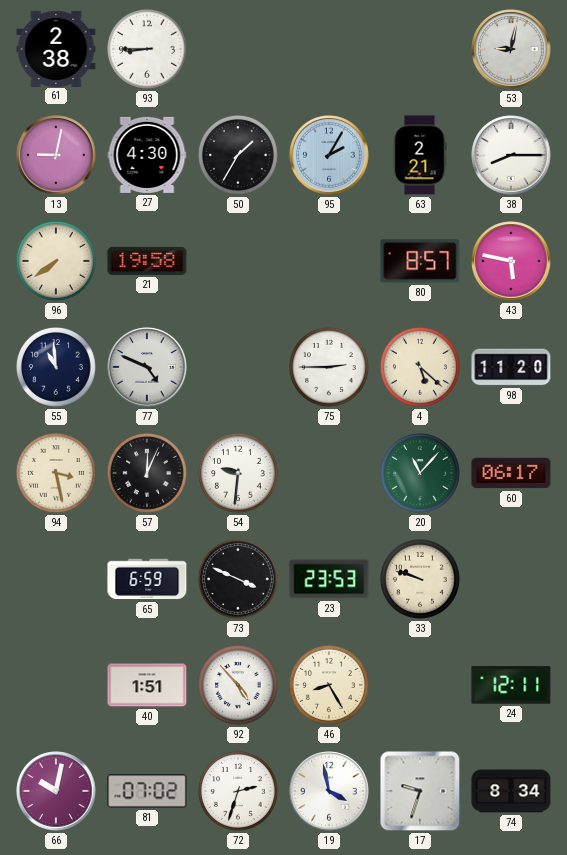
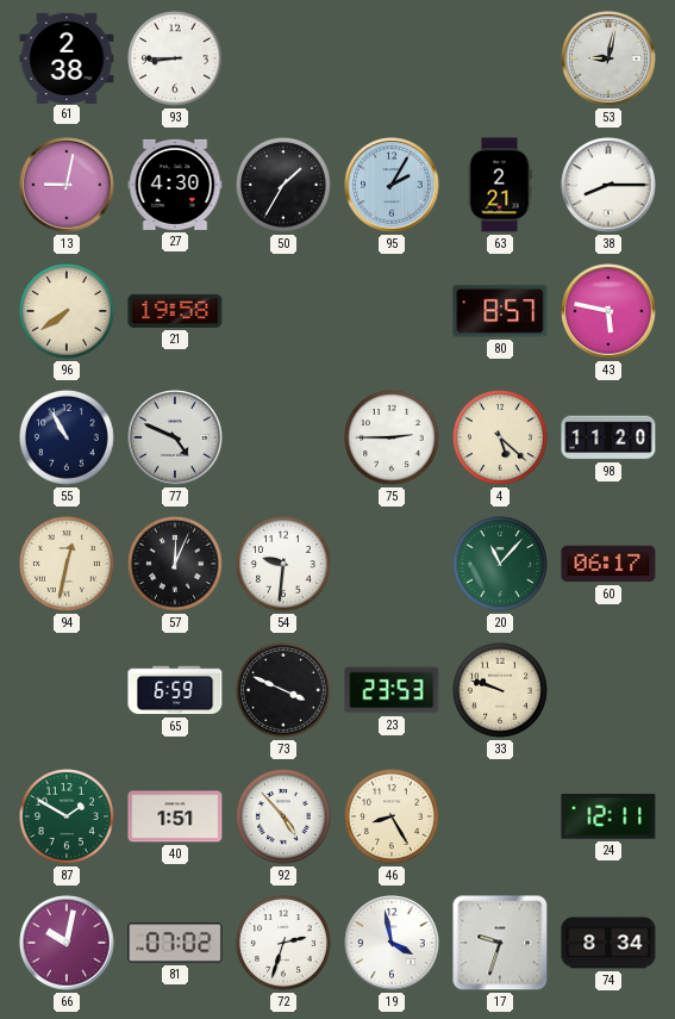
55: 10:59 -> 10:55 (67, 437)
94: 3:28 -> 12:32 (67, 564)
87: none -> 1:50 (67, 816)
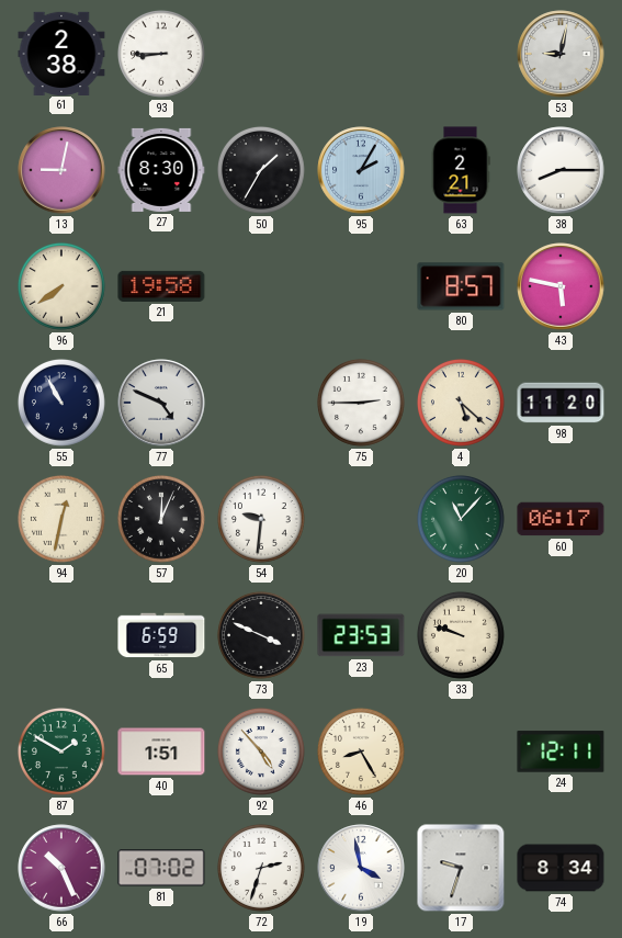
27: 4:30 -> 8:30 (161, 170)
66: 10:02 -> 10:26 (61, 868)
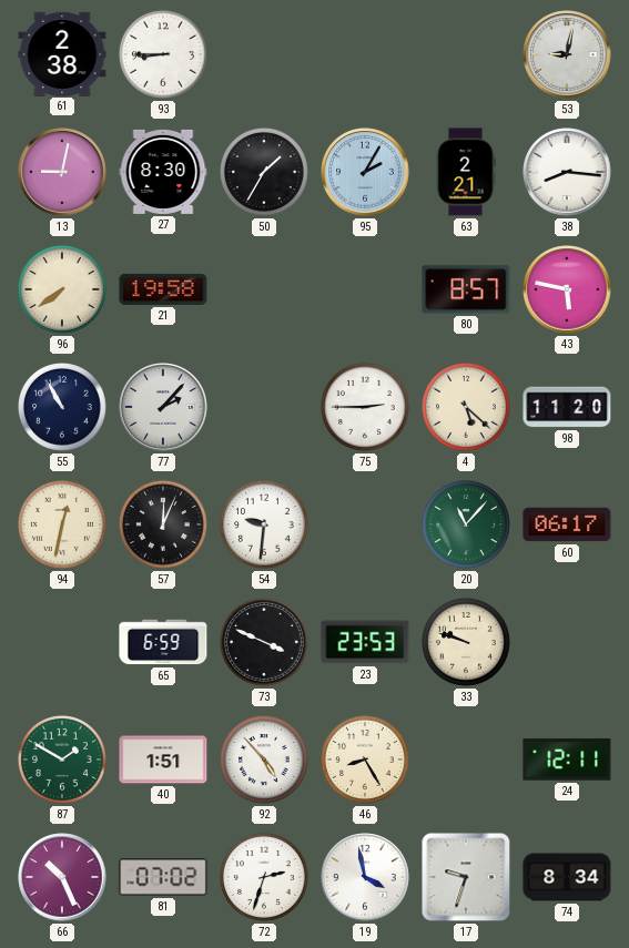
38: 8:15 -> 8:16 (567, 172)
77: 4:49 -> 2:07 (163, 407)
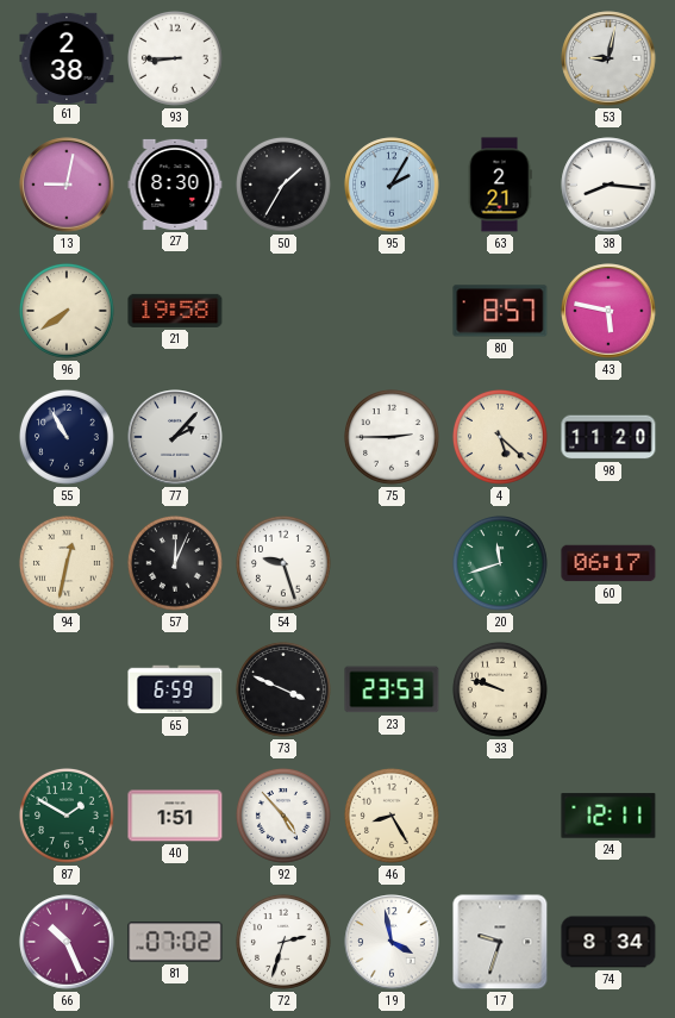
54: 9:31 -> 9:27 (283, 563)
20: 11:07 -> 11:42 (500, 563)
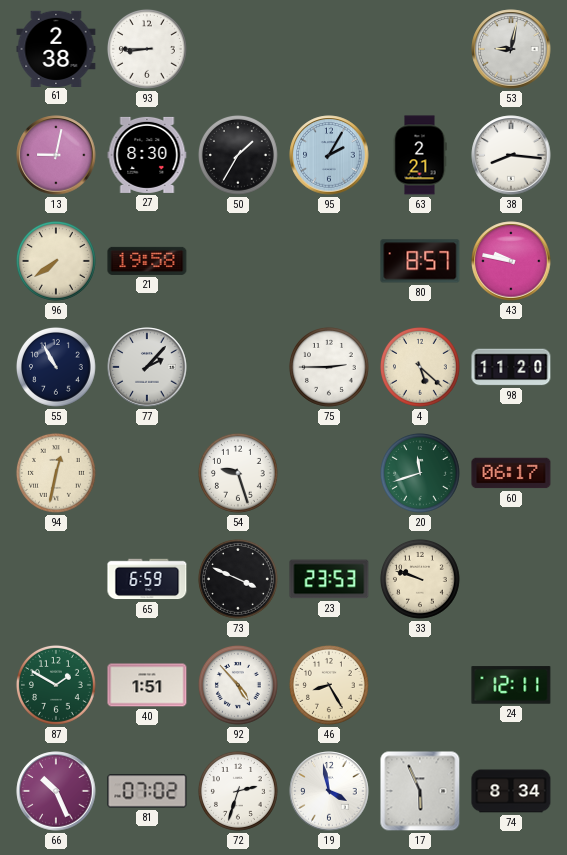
43: 5:47 -> 9:47 (511, 261)
57: 12:04 -> none (175, 563)
17: 9:33 -> 5:56 (420, 791)
